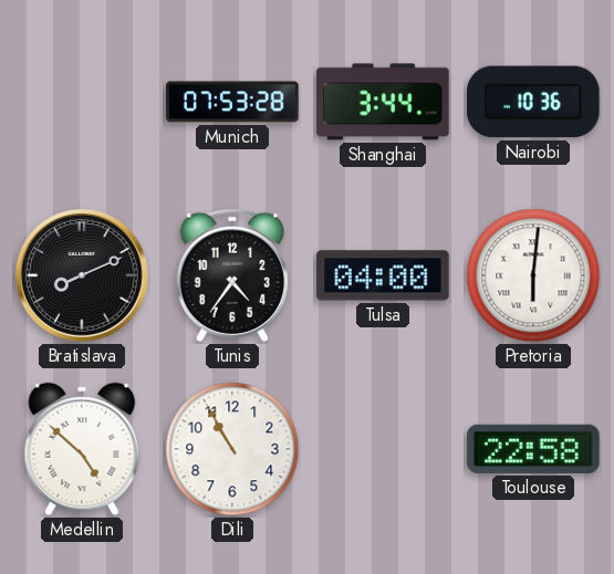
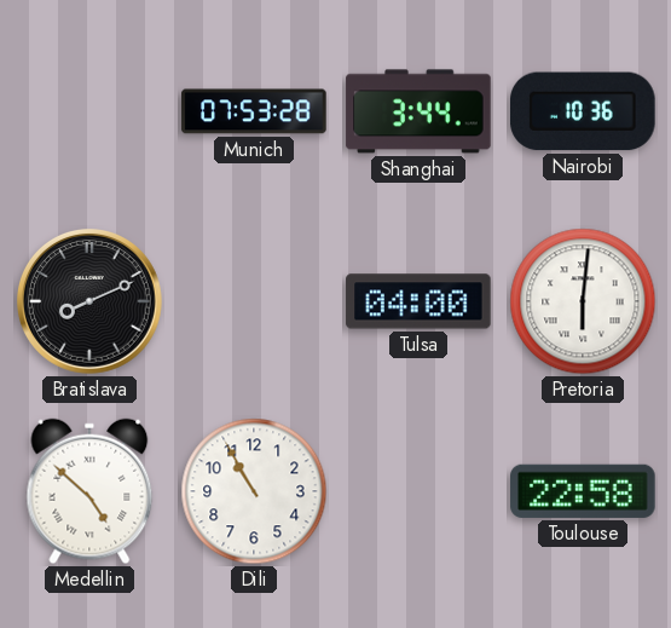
Tunis: 4:36 -> none (232, 275)
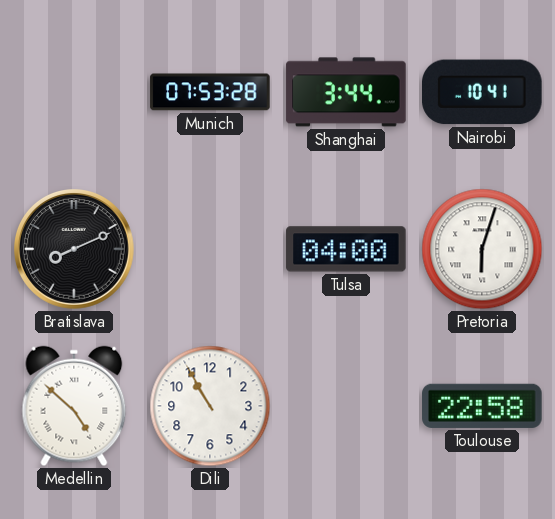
Nairobi: 10:36 -> 10:41 (483, 92)
Pretoria: 6:01 -> 6:03 (482, 249)
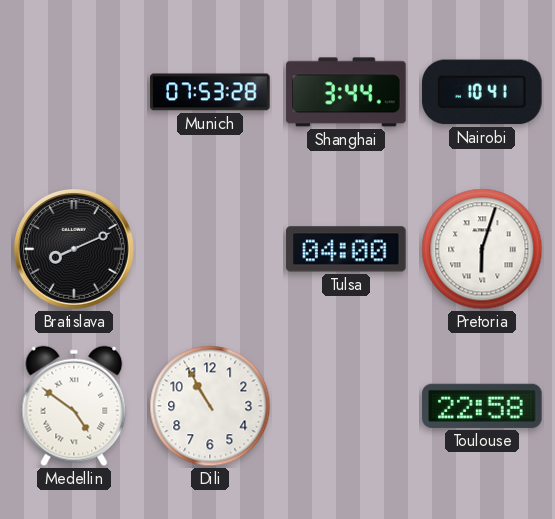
Medellin: 4:52 -> 4:51 (74, 406)
